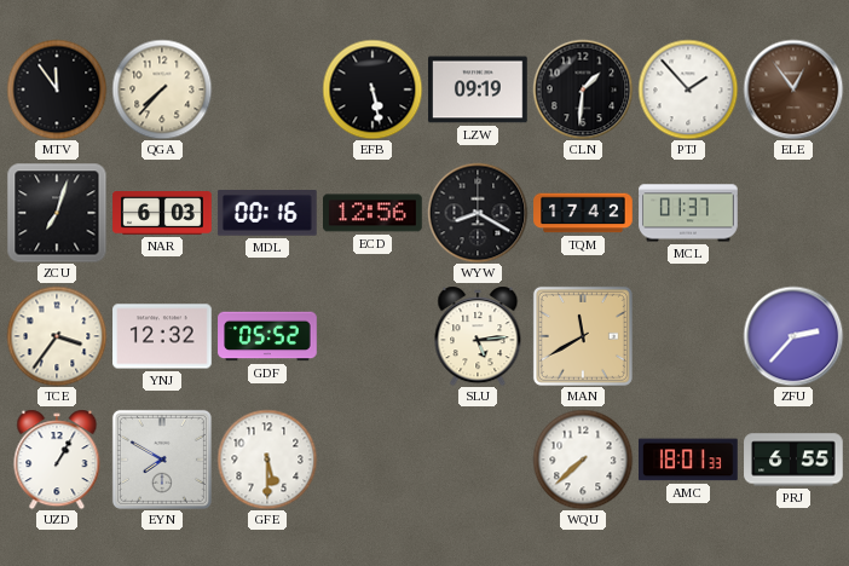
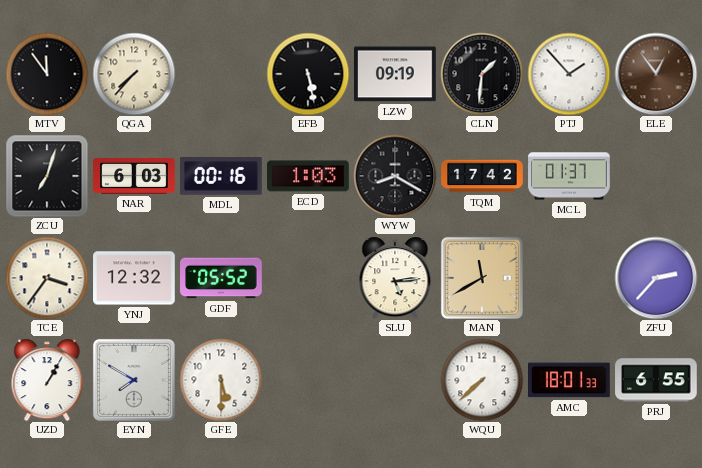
ECD: 12:56 -> 1:03 (308, 176)
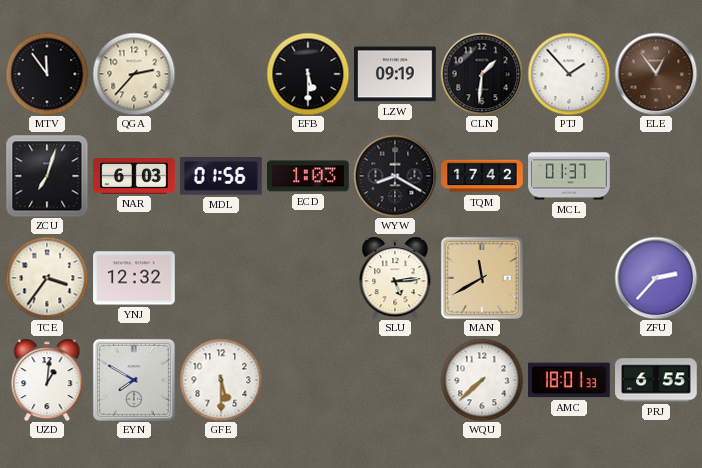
QGA: 7:37 -> 2:37 (134, 74)
EFB: 5:28 -> 5:30 (308, 74)
MDL: 00:16 -> 01:56 (221, 176)
GDF: 05:52 -> none (221, 278)
UZD: 1:05 -> 1:01 (47, 380)
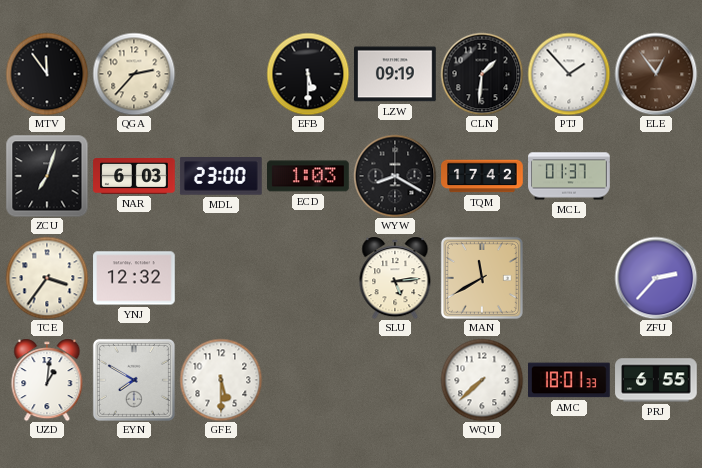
MDL: 01:56 -> 23:00 (221, 176)
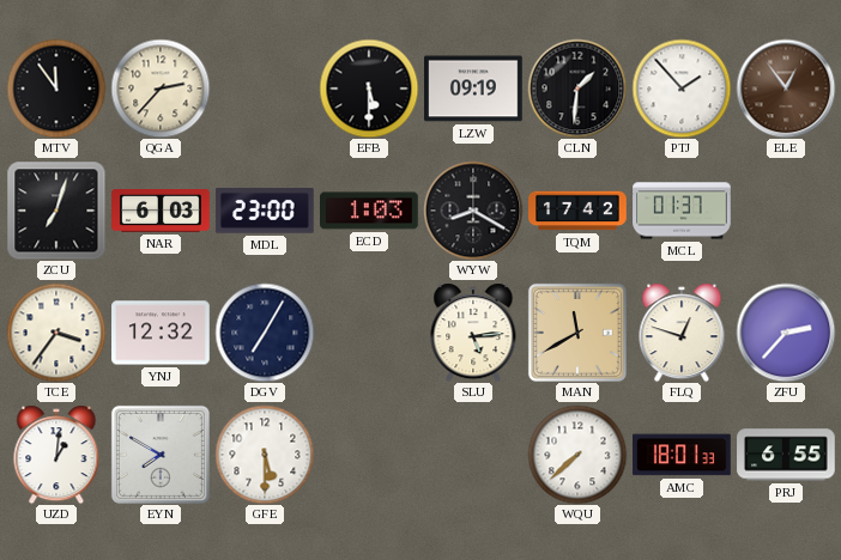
DGV: none -> 7:05 (265, 333)
FLQ: none -> 12:48 (682, 333)
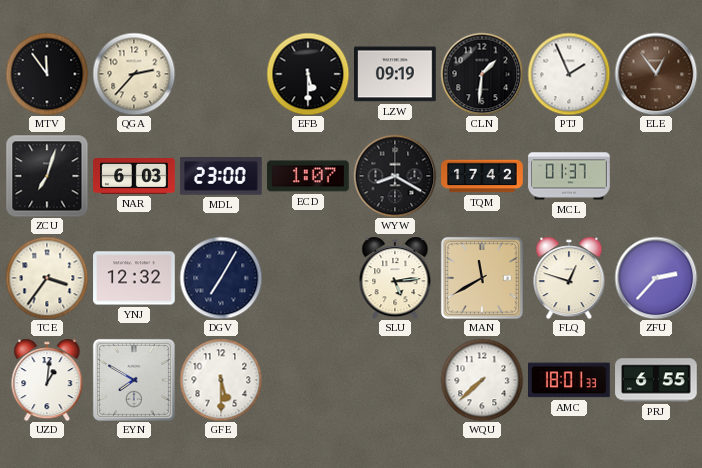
PTJ: 1:53 -> 1:56 (569, 74)
ECD: 1:03 -> 1:07 (308, 176)
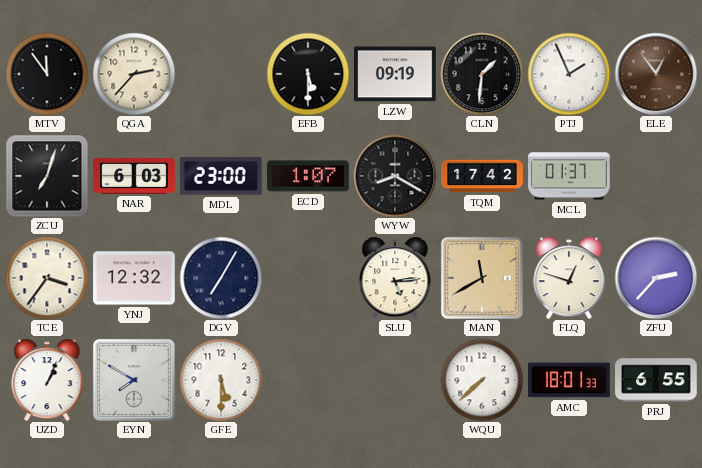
UZD: 1:01 -> 1:04 (47, 380)
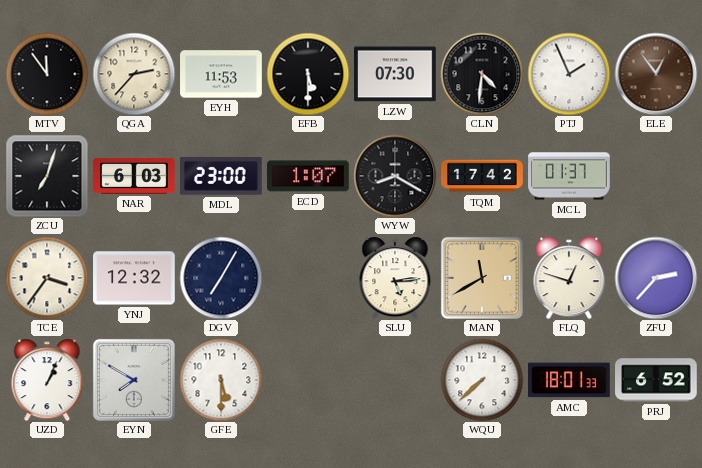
EYH: none -> 11:53 (221, 74)
LZW: 09:19 -> 07:30 (396, 74)
CLN: 1:31 -> 4:31 (482, 74)
PRJ: 6:55 -> 6:52 (656, 380)
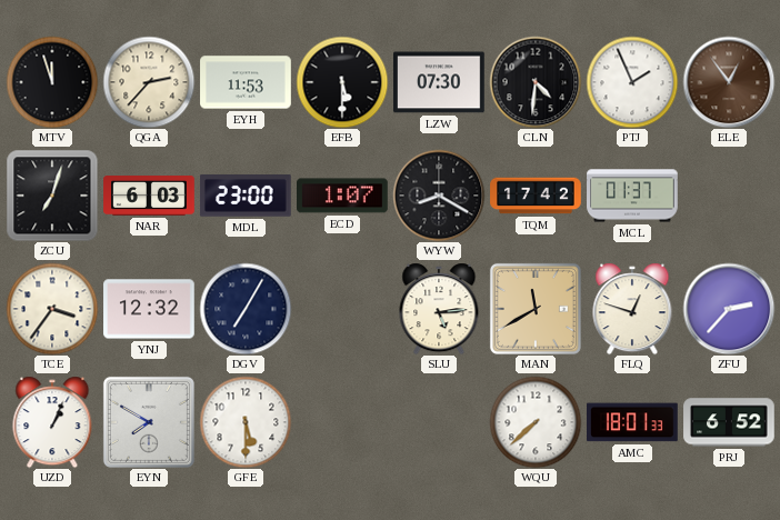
MTV: 11:54 -> 11:57 (52, 82)
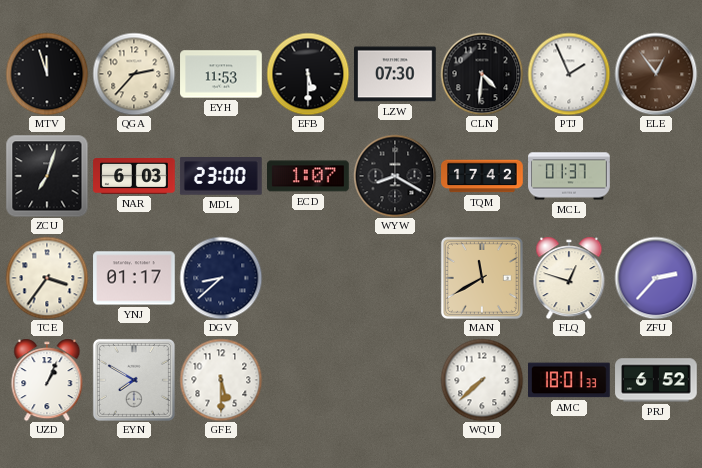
YNJ: 12:32 -> 01:17 (134, 278)
DGV: 7:05 -> 8:38 (221, 278)
SLU: 5:14 -> none (439, 309)
